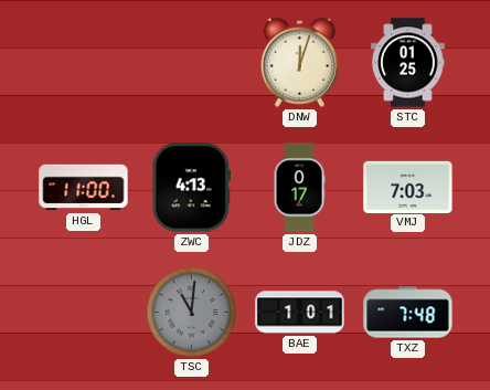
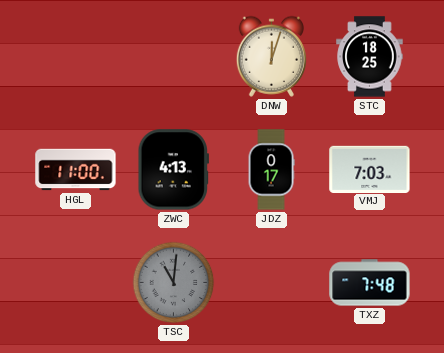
STC: 01:25 -> 18:25 (370, 57)
BAE: 1:01 -> none (300, 313)
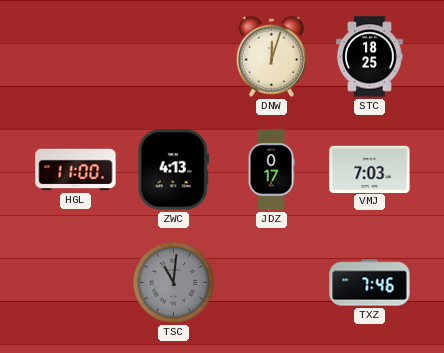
TXZ: 7:48 -> 7:46 (370, 283)
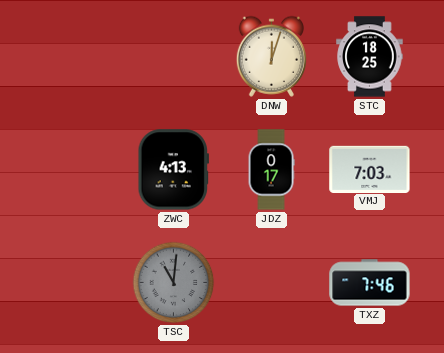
HGL: 11:00 -> none (76, 170)
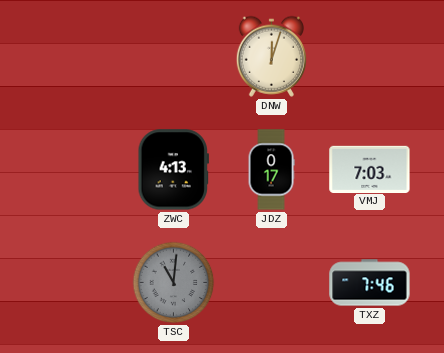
STC: 18:25 -> none (370, 57)
